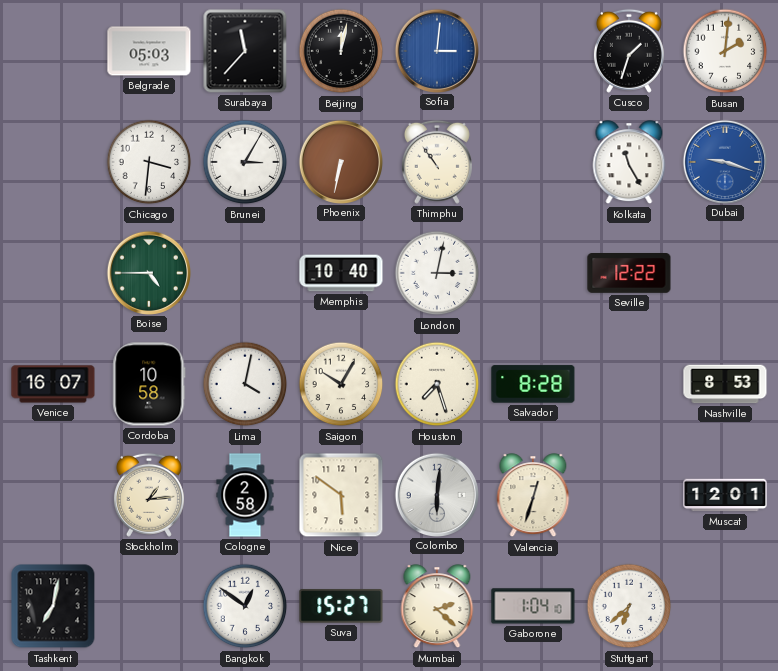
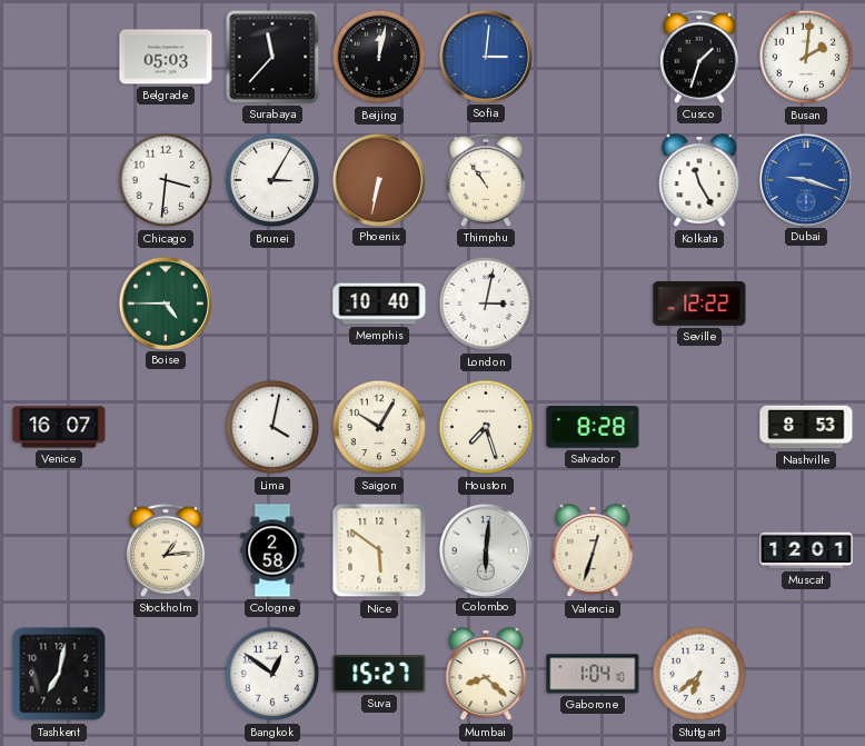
Cordoba: 10:58 -> none (149, 384)
Mumbai: 2:22 -> 8:22 (486, 675)
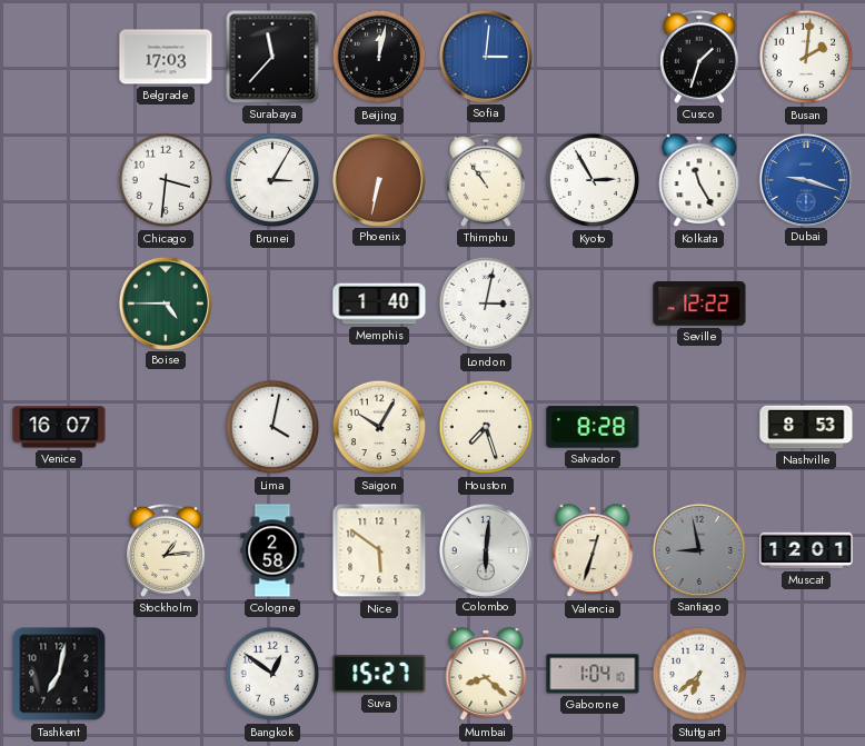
Belgrade: 05:03 -> 17:03 (166, 57)
Kyoto: none -> 2:55 (593, 180)
Memphis: 10:40 -> 1:40 (379, 304)
Santiago: none -> 8:58 (698, 549)
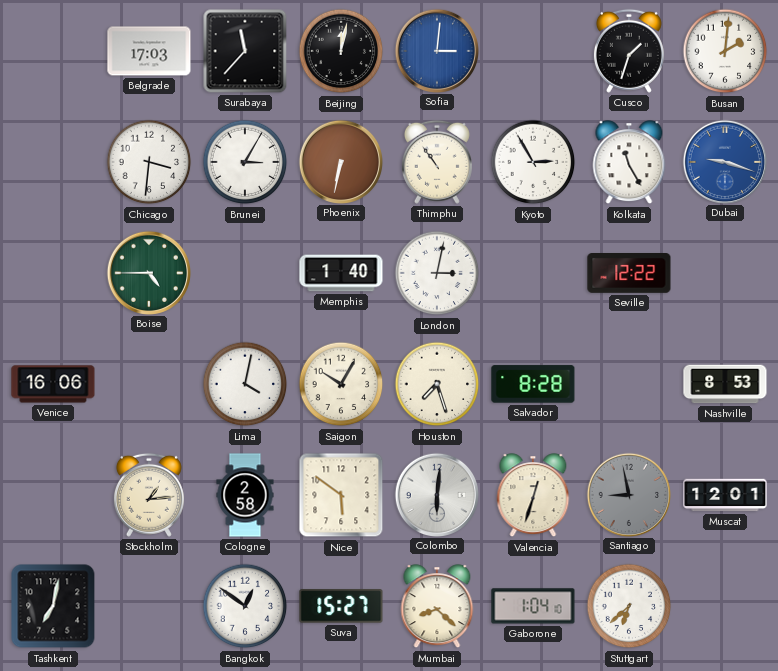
Venice: 16:07 -> 16:06 (53, 384)
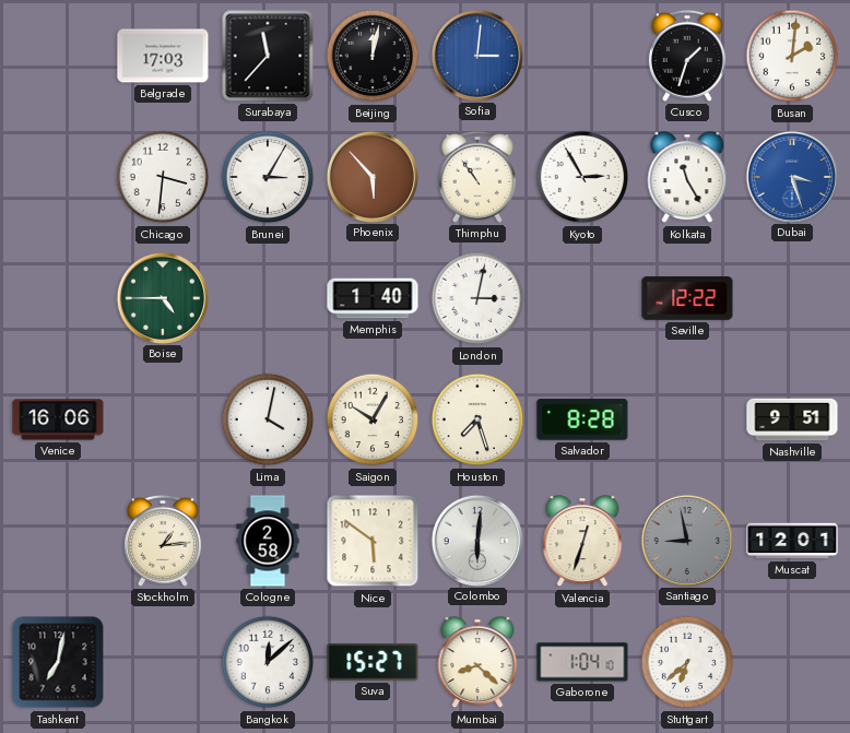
Phoenix: 6:32 -> 5:53 (371, 176)
Dubai: 9:18 -> 3:27 (791, 176)
Nashville: 8:53 -> 9:51 (792, 419)
Bangkok: 12:51 -> 12:08 (268, 662)
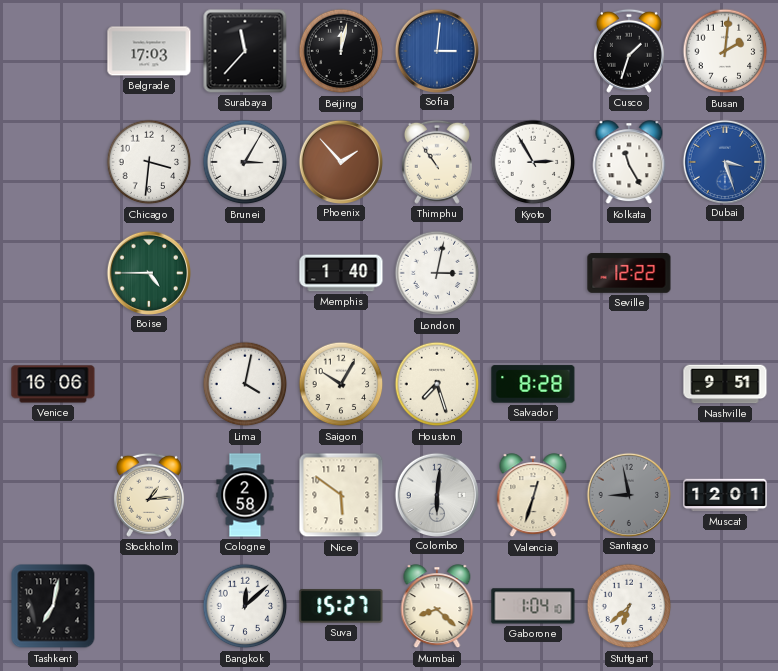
Phoenix: 5:53 -> 1:53 (340, 161)
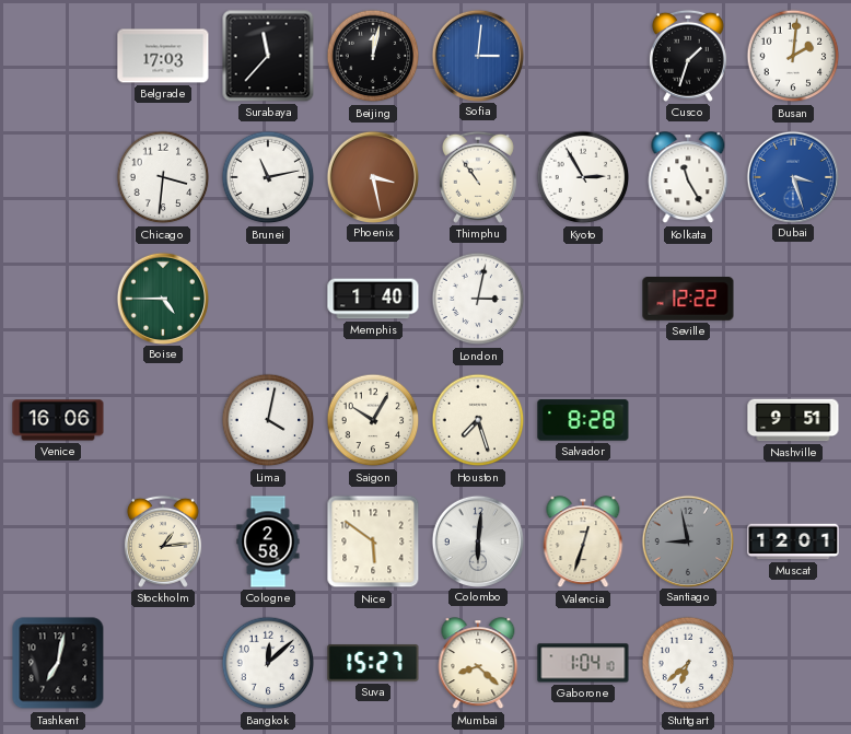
Brunei: 3:05 -> 11:13 (268, 177)
Phoenix: 1:53 -> 3:28 (372, 176)
